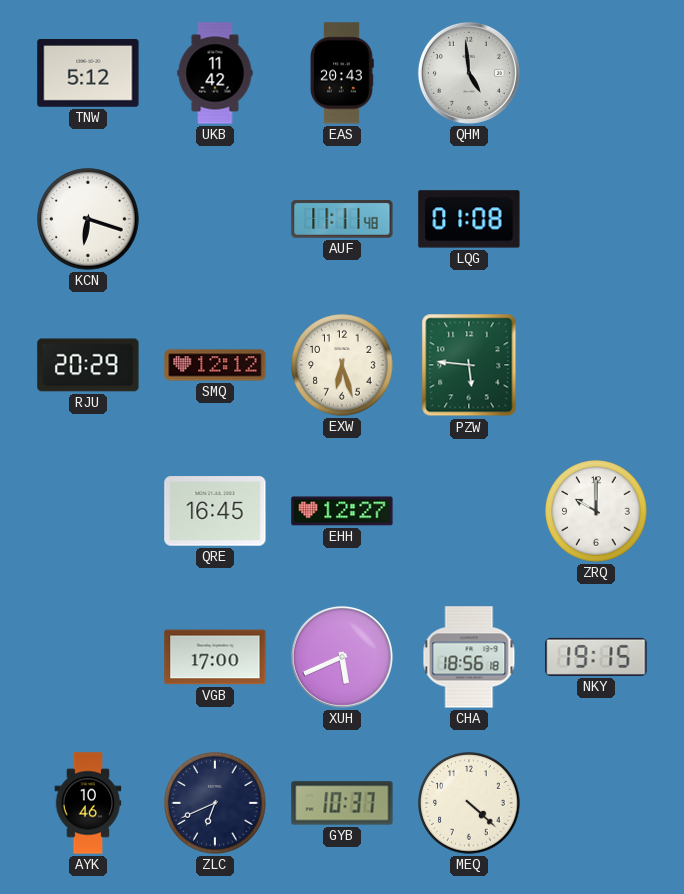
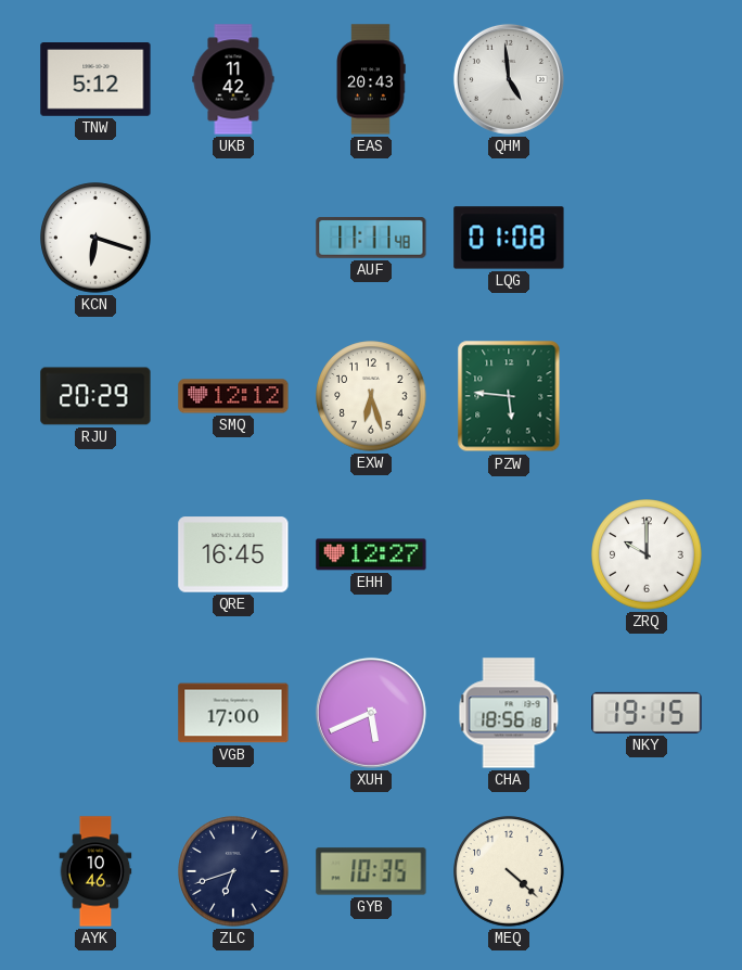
ZLC: 6:41 -> 6:42 (233, 871)
GYB: 10:37 -> 10:35 (371, 871)
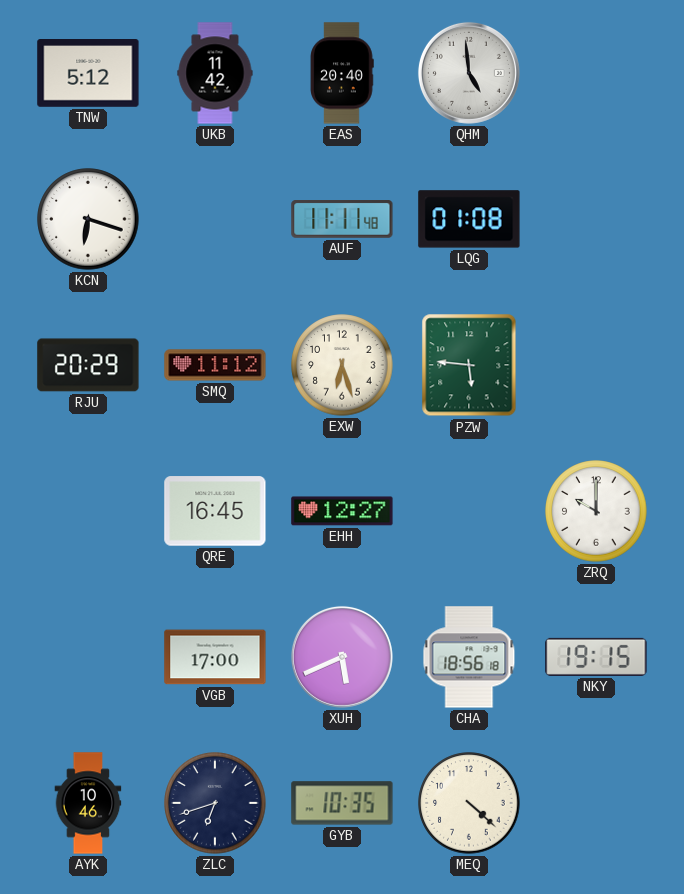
EAS: 20:43 -> 20:40 (342, 73)
SMQ: 12:12 -> 11:12 (215, 365)
